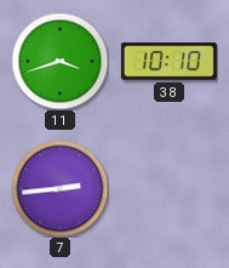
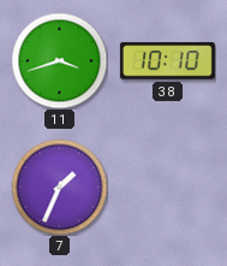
7: 2:44 -> 1:34 (59, 187)
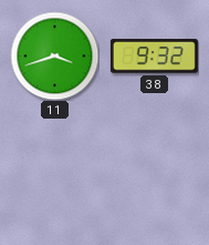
38: 10:10 -> 9:32 (154, 57)
7: 1:34 -> none (59, 187)
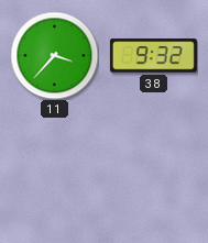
11: 3:42 -> 3:37 (54, 55)
